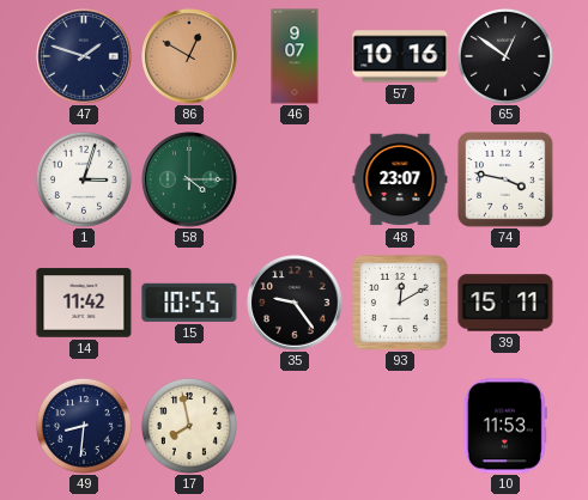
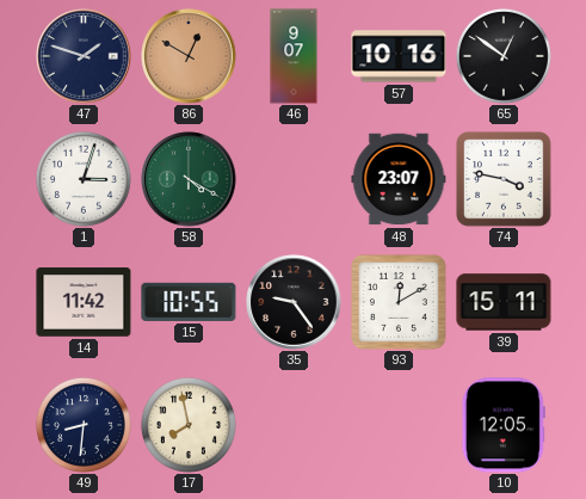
58: 4:15 -> 4:20 (189, 179)
10: 11:53 -> 12:05 (504, 425)
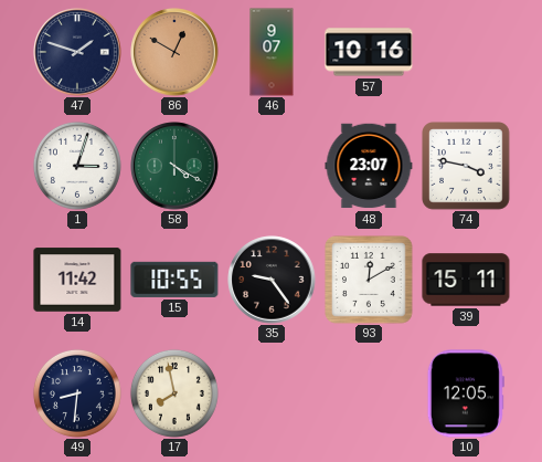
65: 12:51 -> none (504, 56)
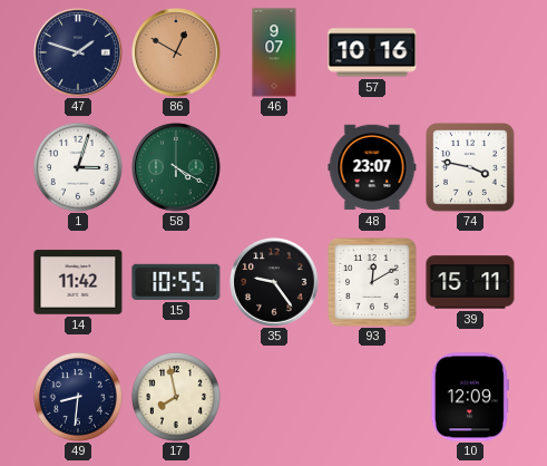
10: 12:05 -> 12:09 (470, 397)
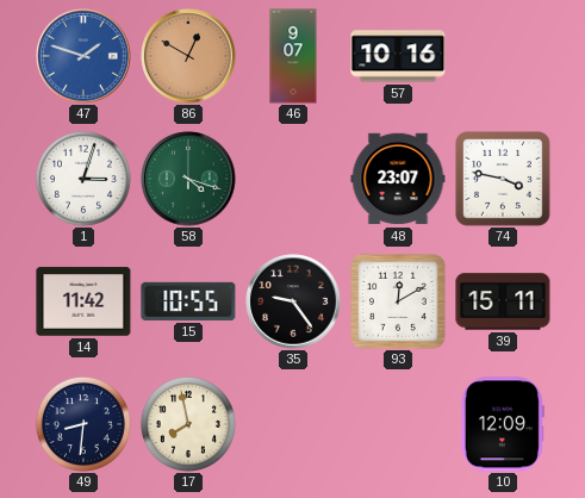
47 dial: navy -> blue (83, 56)
58: 4:20 -> 4:18 (188, 179)
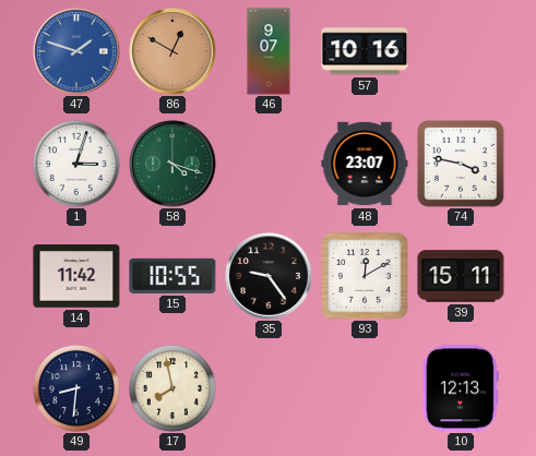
10: 12:09 -> 12:13 (461, 388)
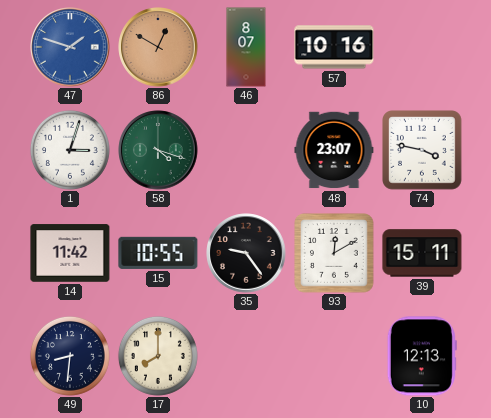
46: 9:07 -> 8:07 (246, 47)
17: 7:58 -> 8:00 (158, 356)
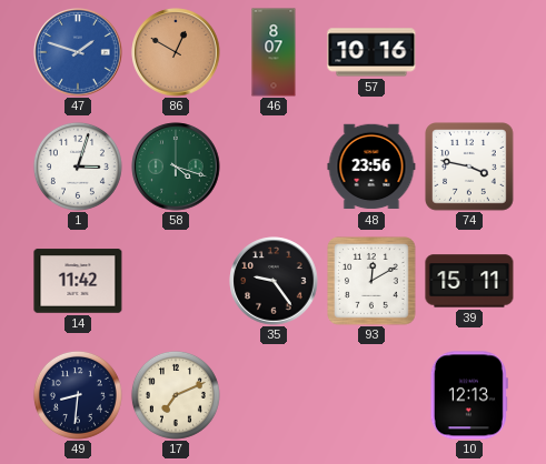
48: 23:07 -> 23:56 (371, 167)
15: 10:55 -> none (158, 253)
17: 8:00 -> 7:11 (176, 395)
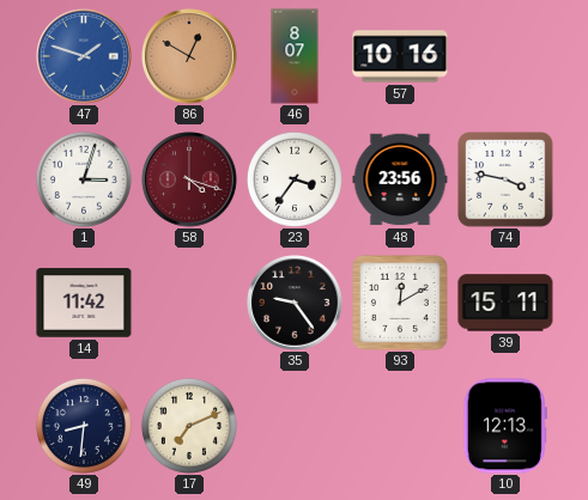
58 dial: green -> burgundy (189, 179)
23: none -> 3:36 (295, 179)
